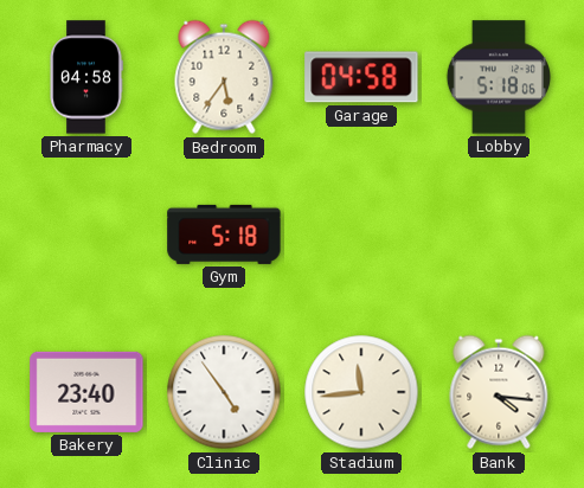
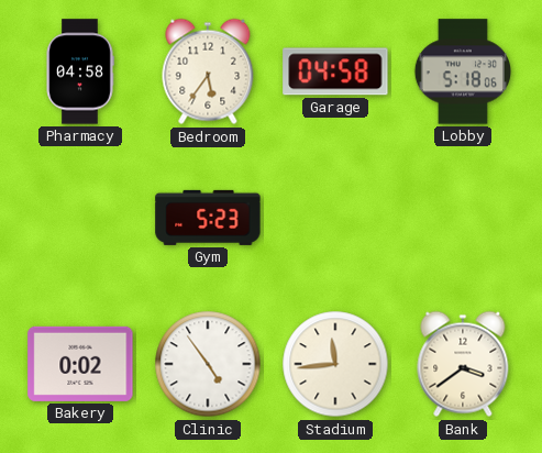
Gym: 5:18 -> 5:23 (208, 218)
Bakery: 23:40 -> 0:02 (80, 364)
Bank: 4:16 -> 3:39 (463, 364)
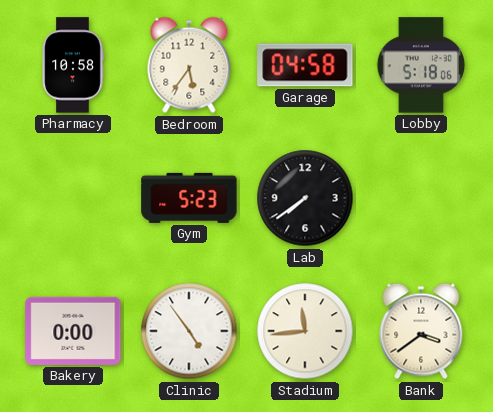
Pharmacy: 04:58 -> 10:58 (73, 65)
Lab: none -> 7:39 (305, 198)
Bakery: 0:02 -> 0:00 (73, 331)
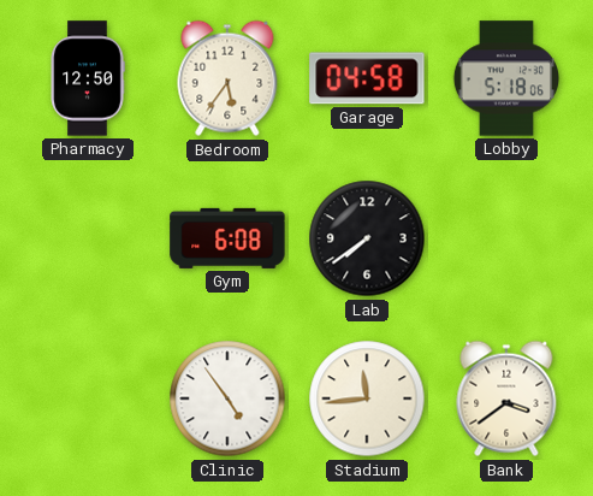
Pharmacy: 10:58 -> 12:50 (88, 78)
Gym: 5:23 -> 6:08 (227, 238)
Bakery: 0:00 -> none (73, 331)
